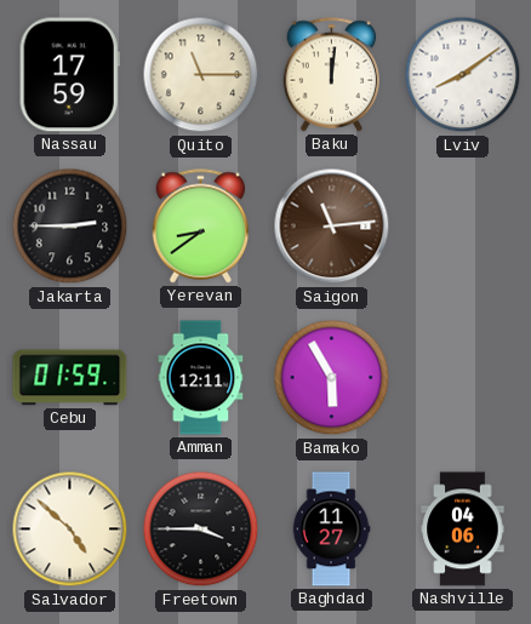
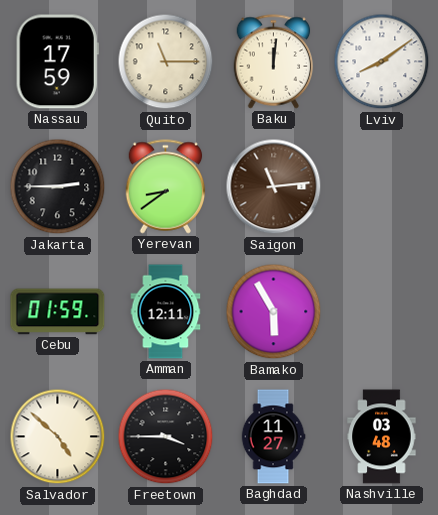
Nashville: 04:06 -> 03:48 (382, 437)
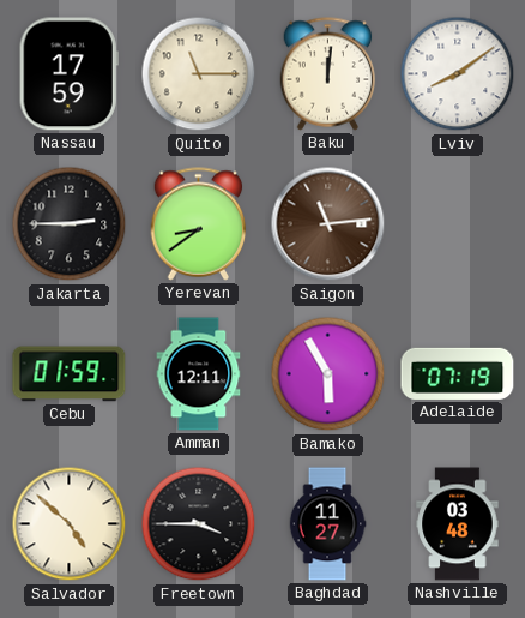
Adelaide: none -> 07:19 (458, 373)
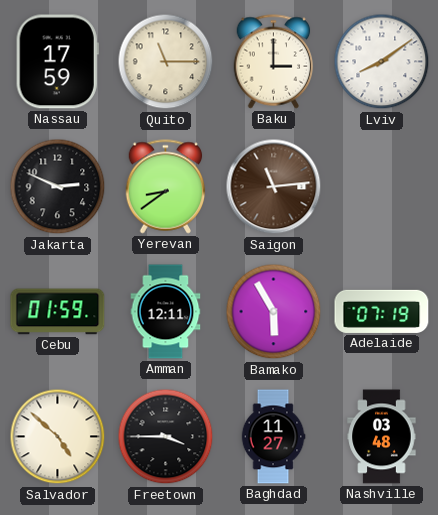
Baku: 12:01 -> 3:00 (274, 62)
Jakarta: 2:45 -> 2:49 (58, 187)
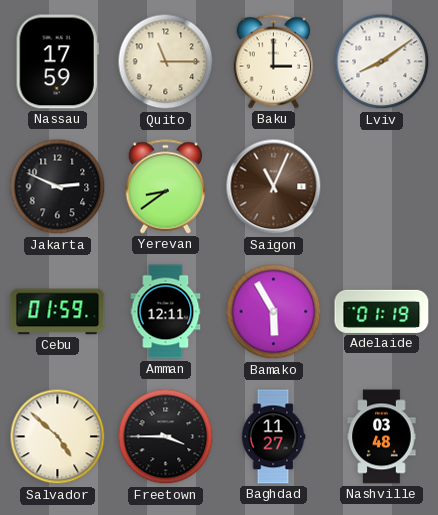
Saigon: 11:14 -> 11:04 (274, 187)
Adelaide: 07:19 -> 01:19 (382, 311)
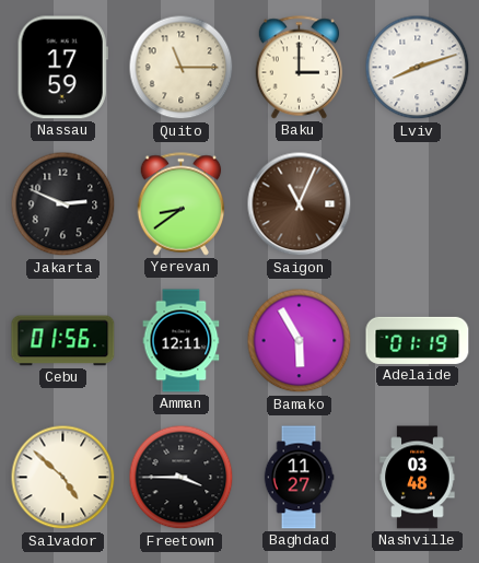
Lviv: 8:09 -> 8:12 (418, 68)
Cebu: 01:59 -> 01:56 (63, 341)
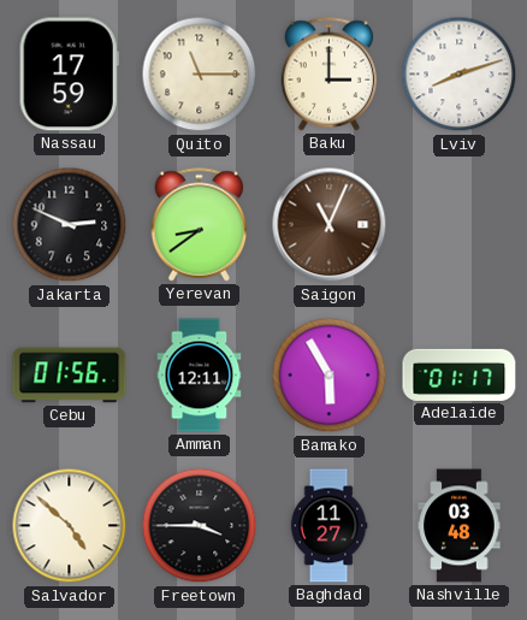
Adelaide: 01:19 -> 01:17 (460, 374)
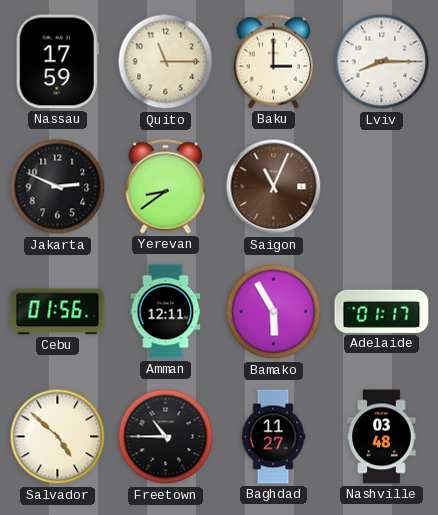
Lviv: 8:12 -> 8:15 (382, 62)
Freetown: 3:45 -> 10:45 (166, 437)
